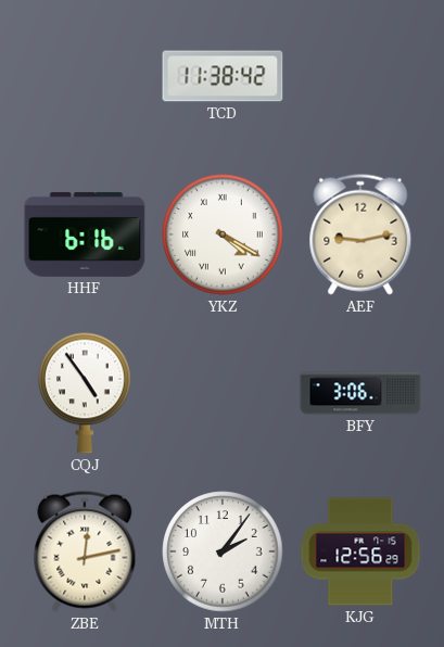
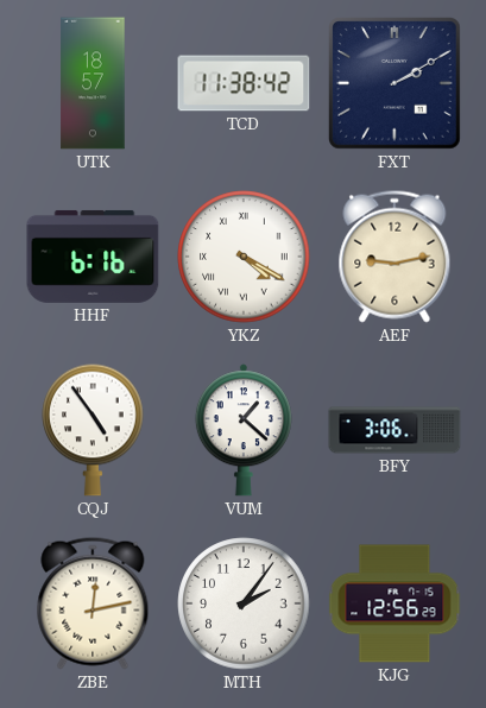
UTK: none -> 18:57 (93, 83)
FXT: none -> 2:10 (396, 84)
VUM: none -> 1:22 (244, 430)
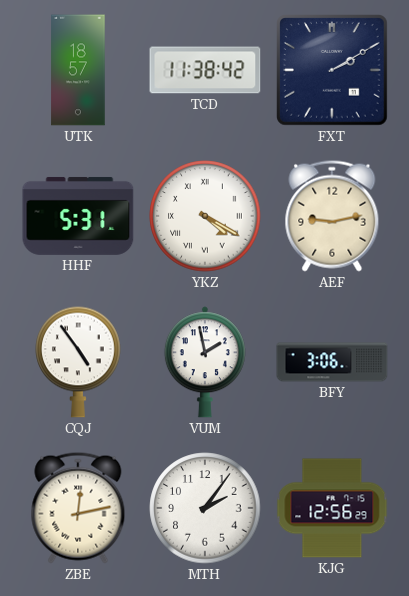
HHF: 6:16 -> 5:31 (78, 216)
VUM: 1:22 -> 1:58 (205, 362)
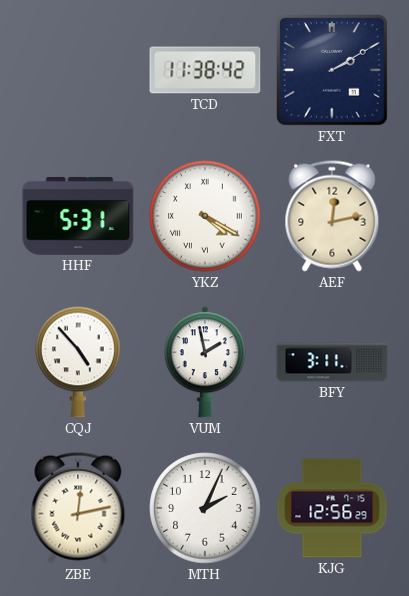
UTK: 18:57 -> none (78, 70)
AEF: 9:13 -> 12:13 (332, 216)
CQJ: 4:54 -> 4:53 (78, 362)
BFY: 3:06 -> 3:11 (332, 362)
MTH: 2:06 -> 2:04 (205, 508)
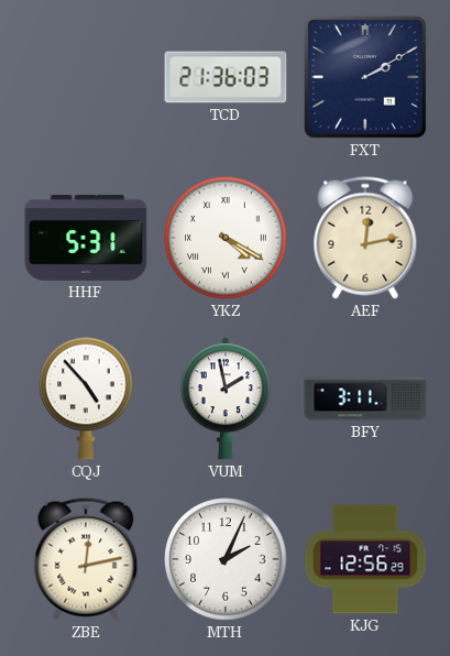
TCD: 11:38 -> 21:36 (226, 77)
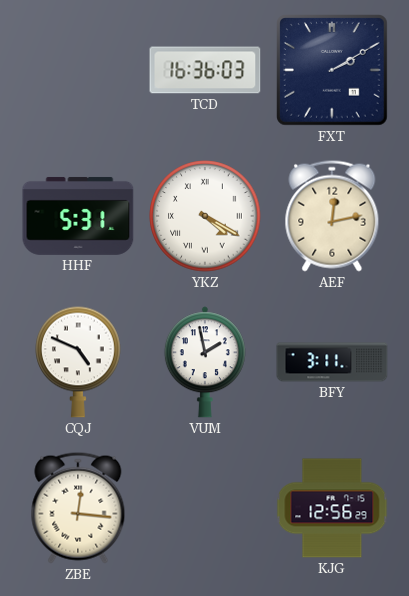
TCD: 21:36 -> 16:36 (205, 70)
CQJ: 4:53 -> 4:49 (78, 362)
ZBE: 12:13 -> 12:16 (78, 508)
MTH: 2:04 -> none (226, 559)
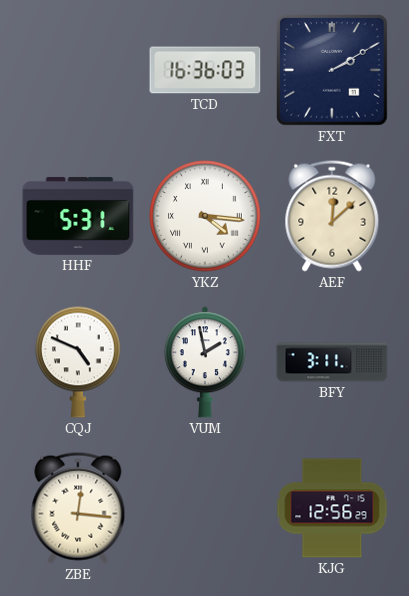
YKZ: 4:20 -> 4:16 (205, 216)
AEF: 12:13 -> 12:08 (332, 216)
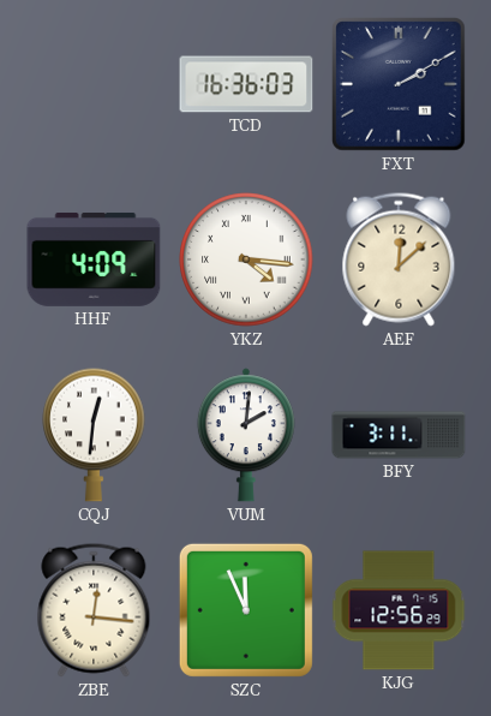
HHF: 5:31 -> 4:09 (94, 259)
CQJ: 4:49 -> 12:31 (94, 435)
VUM: 1:58 -> 2:01 (246, 435)
SZC: none -> 11:56 (246, 610)
